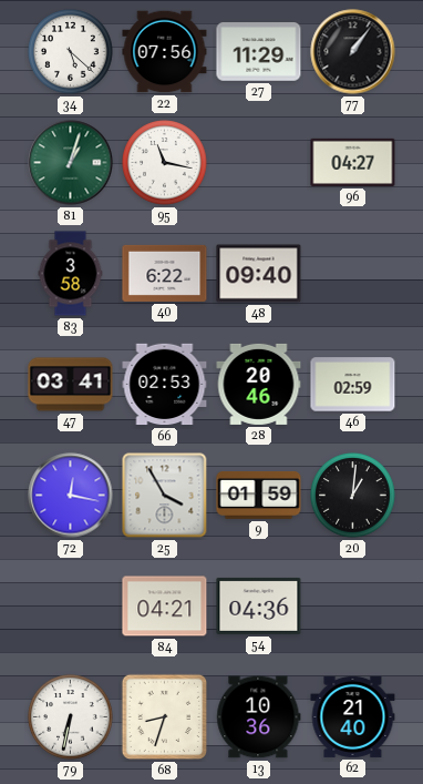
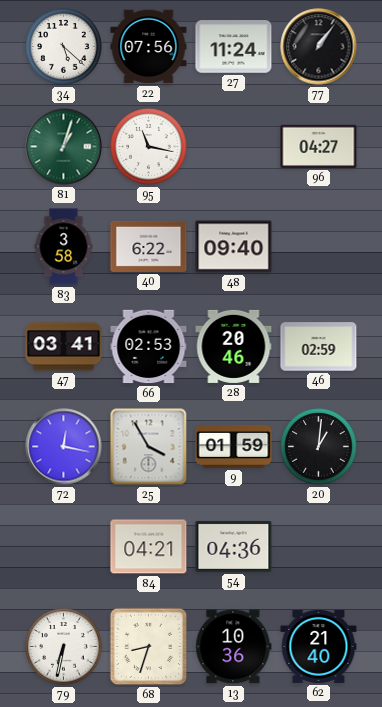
27: 11:29 -> 11:24 (234, 47)
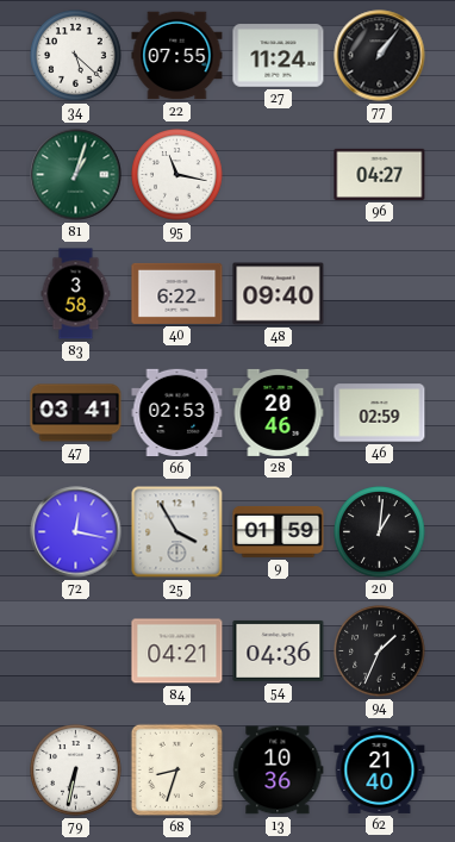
22: 07:56 -> 07:55 (177, 56)
94: none -> 1:34 (380, 651)
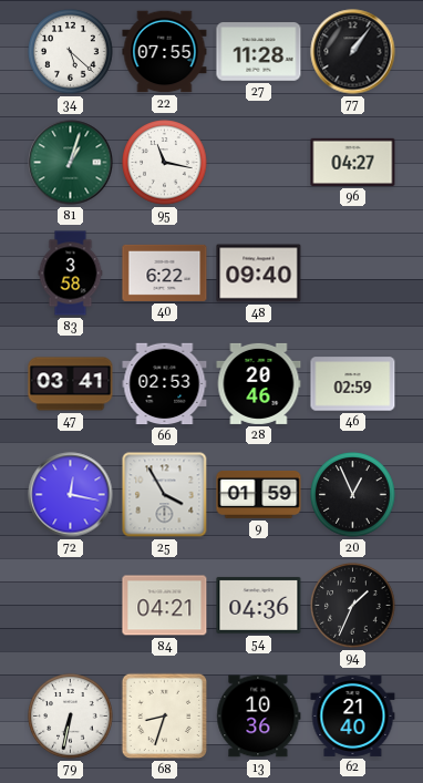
27: 11:24 -> 11:28 (259, 52)
20: 1:01 -> 12:56 (353, 495)
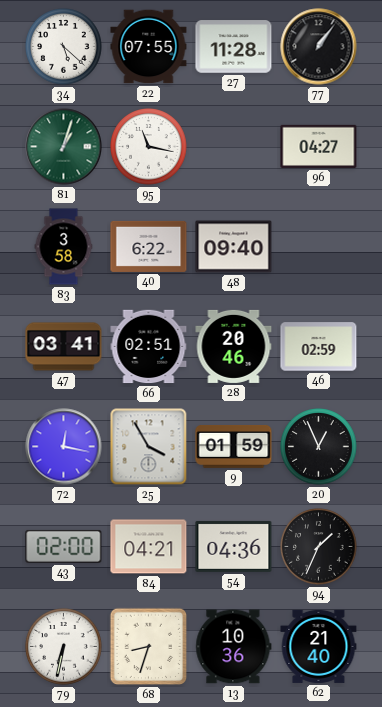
66: 02:53 -> 02:51 (149, 347)
43: none -> 02:00 (64, 546)
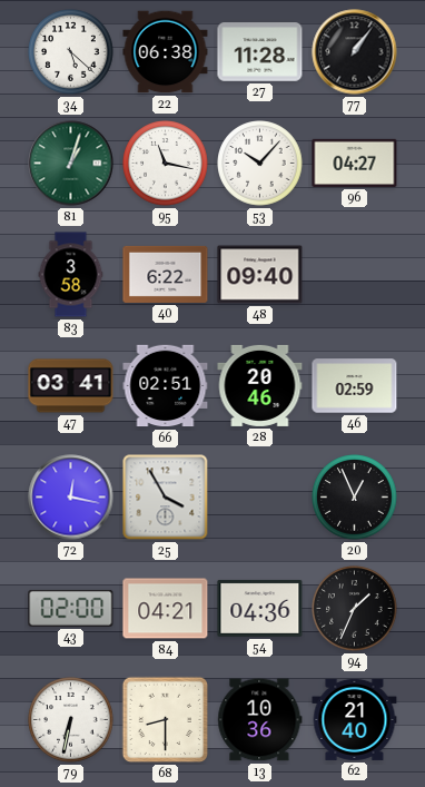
22: 07:55 -> 06:38 (166, 52)
53: none -> 10:07 (260, 164)
9: 01:59 -> none (234, 446)
68: 8:33 -> 8:30 (166, 720)
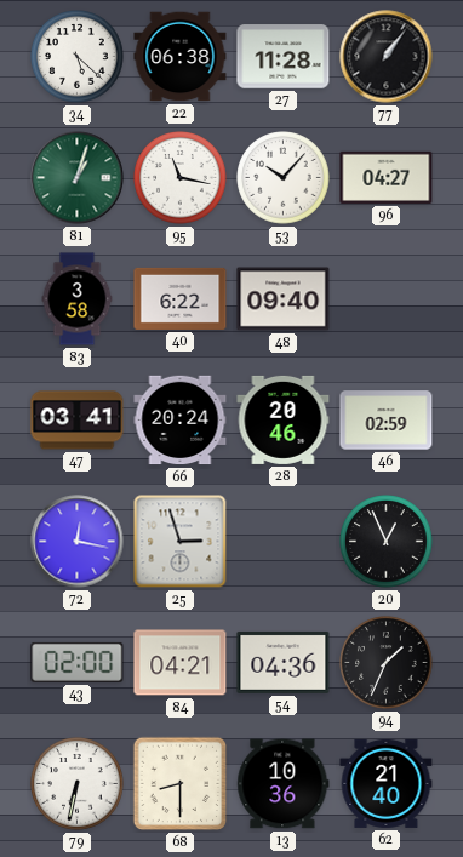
66: 02:51 -> 20:24 (181, 421)
25: 3:55 -> 2:57 (181, 542)
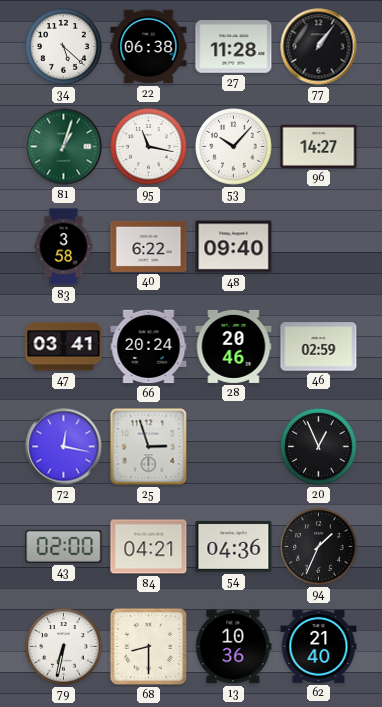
96: 04:27 -> 14:27 (319, 146)
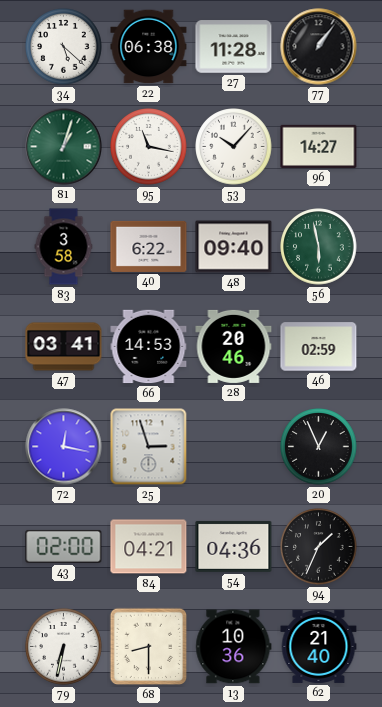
56: none -> 5:58 (319, 247)
66: 20:24 -> 14:53 (149, 347)
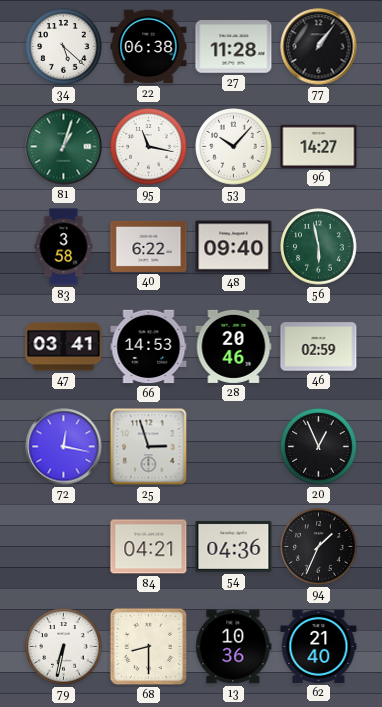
43: 02:00 -> none (64, 546)
